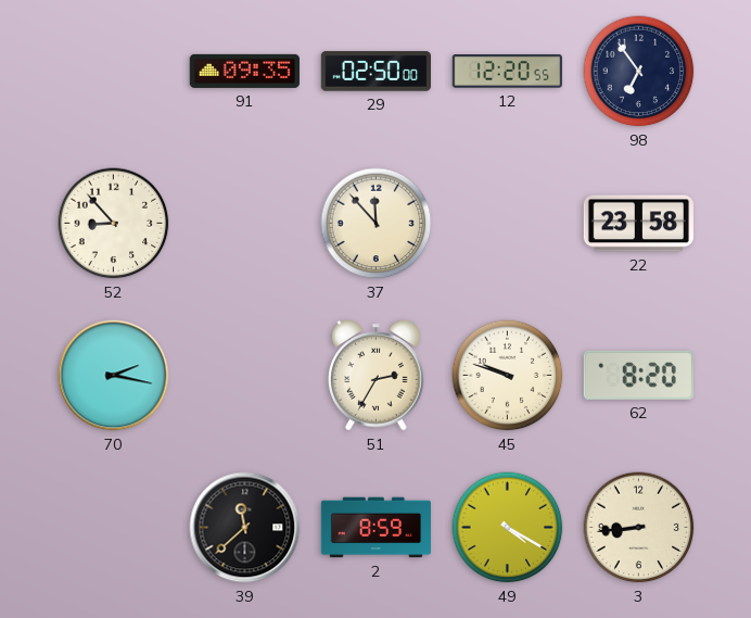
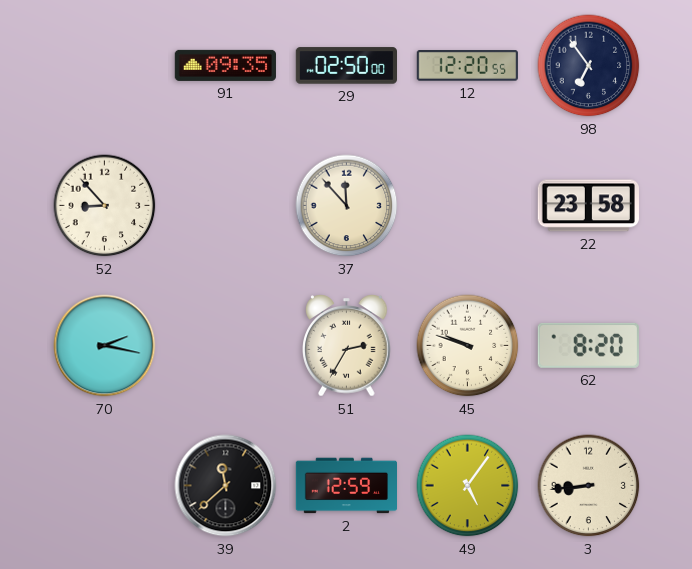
2: 8:59 -> 12:59 (347, 486)
49: 4:20 -> 5:06 (468, 486)
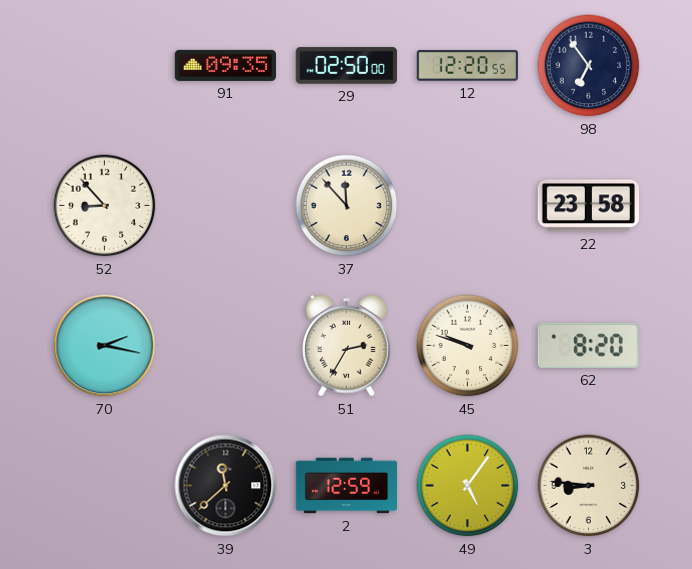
3: 8:44 -> 8:46 (589, 486)
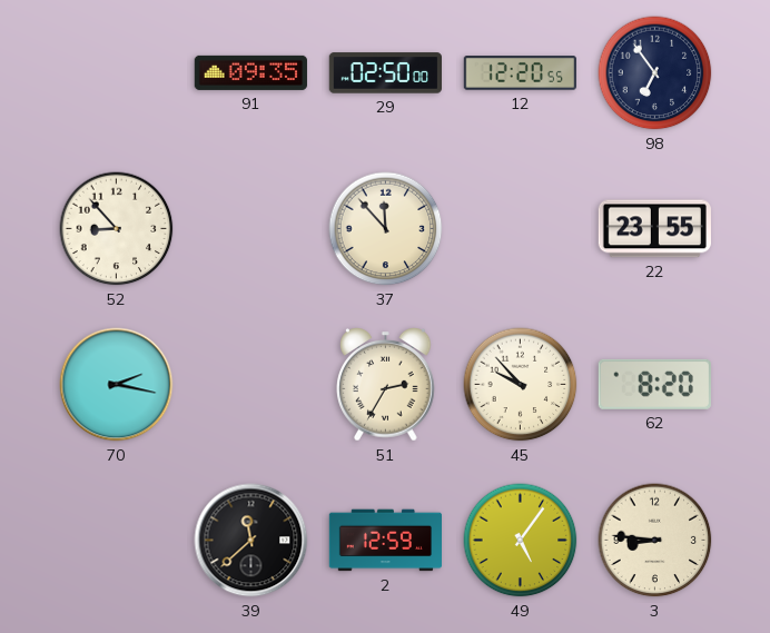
22: 23:58 -> 23:55 (654, 229)
45: 9:48 -> 9:53 (521, 385)
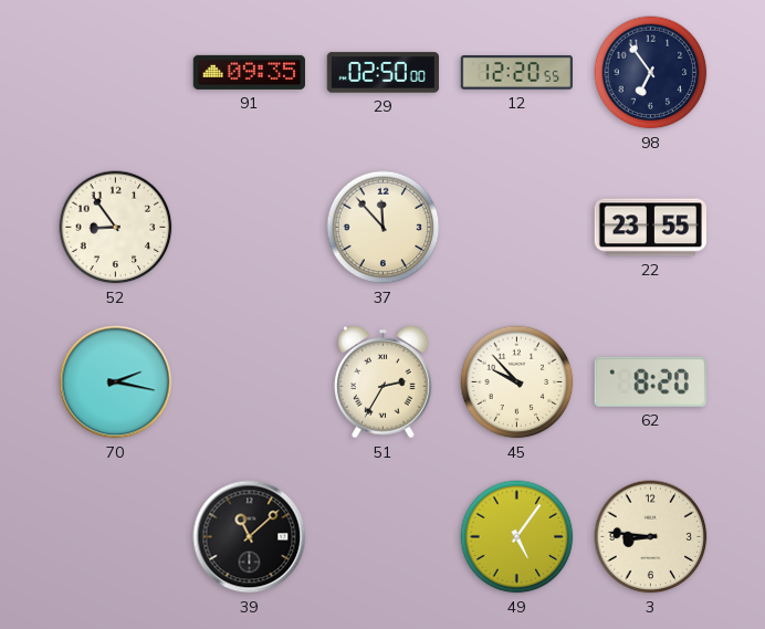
52: 8:53 -> 8:54 (116, 228)
39: 11:38 -> 11:08 (250, 537)
2: 12:59 -> none (386, 541)
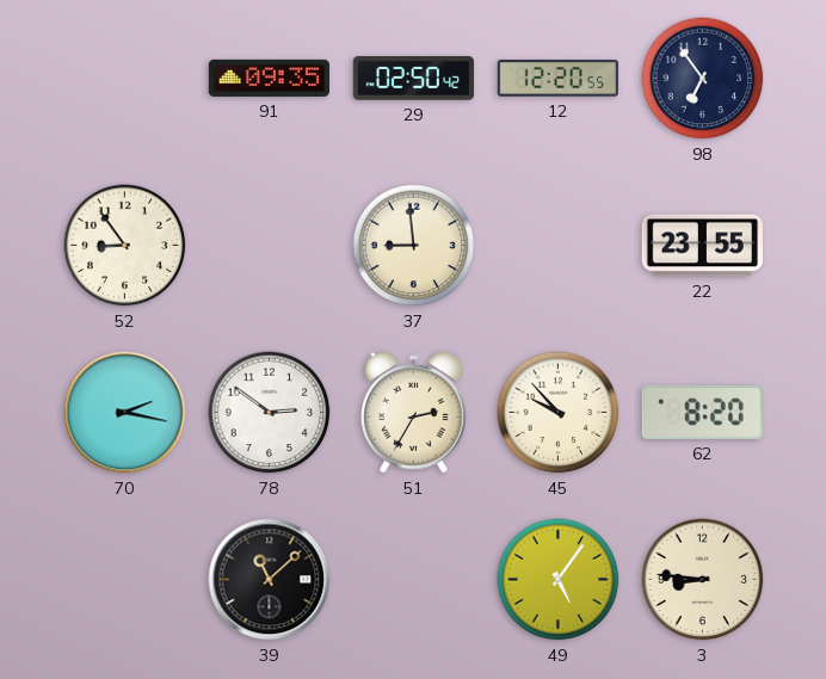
29: 02:50:00 -> 02:50:42 (413, 79)
37: 11:53 -> 8:59 (414, 246)
78: none -> 2:51 (270, 413)
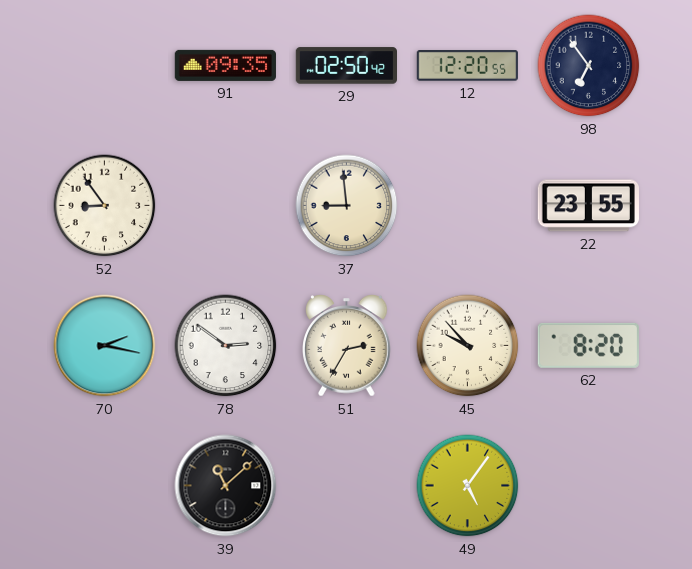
3: 8:46 -> none (703, 580)
